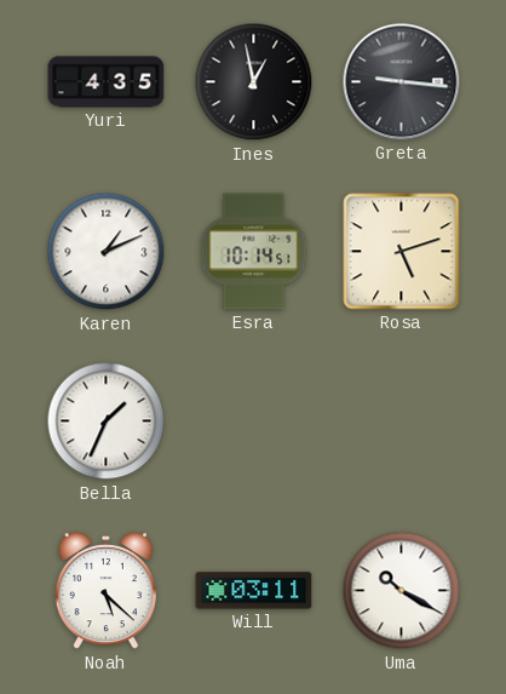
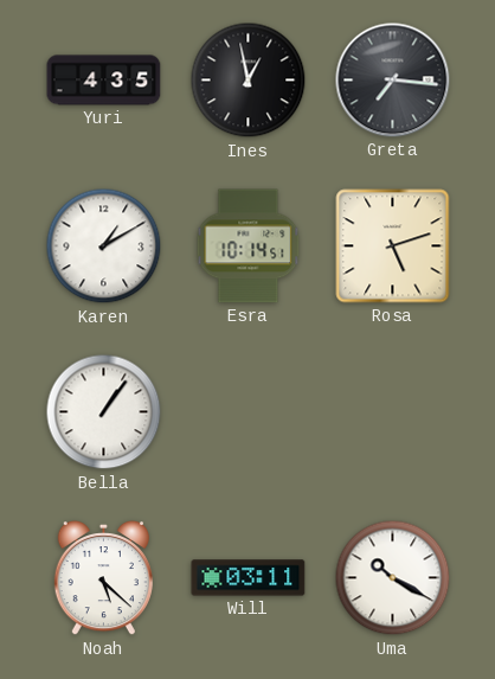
Greta: 9:16 -> 7:16 (393, 81)
Karen: 1:11 -> 1:10 (104, 246)
Bella: 1:34 -> 1:06 (104, 412)
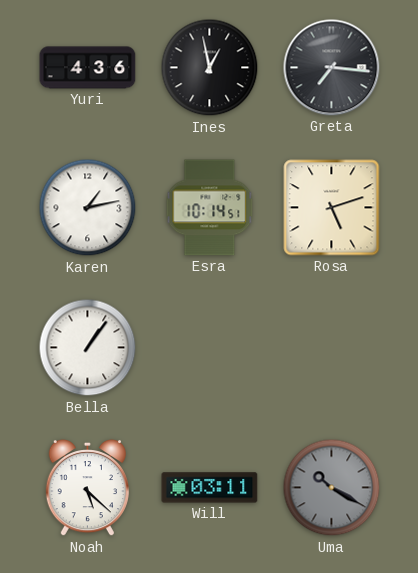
Yuri: 4:35 -> 4:36 (88, 68)
Karen: 1:10 -> 1:13 (88, 208)
Uma dial: white -> grey (332, 488)
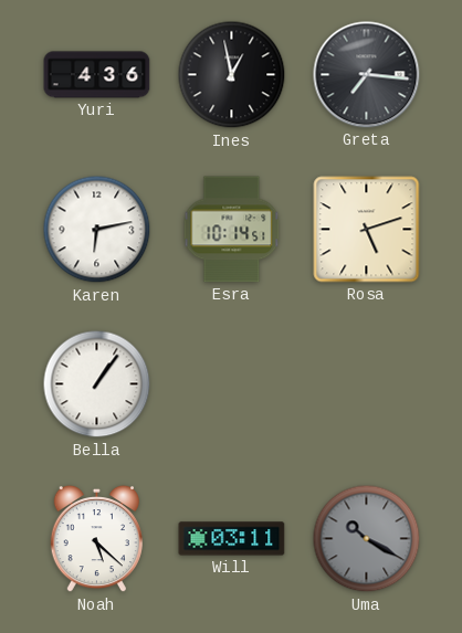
Karen: 1:13 -> 6:13 (97, 230)
